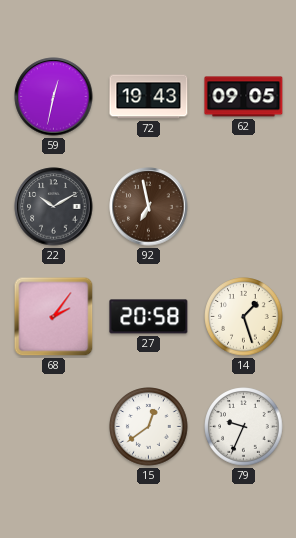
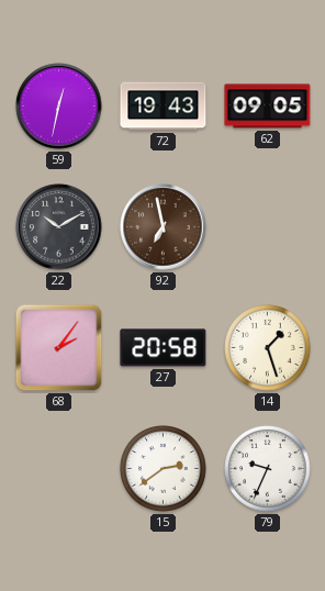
15: 12:39 -> 2:39 (164, 469)
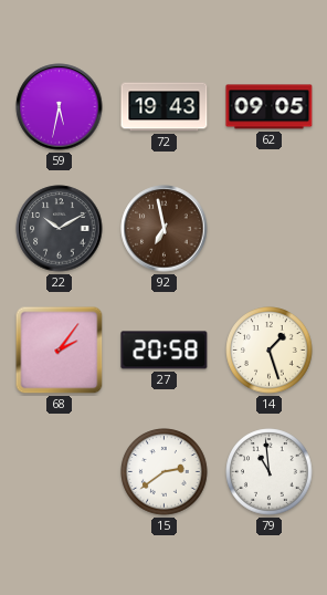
59: 12:32 -> 5:32 (60, 107)
79: 9:34 -> 10:59 (270, 472)
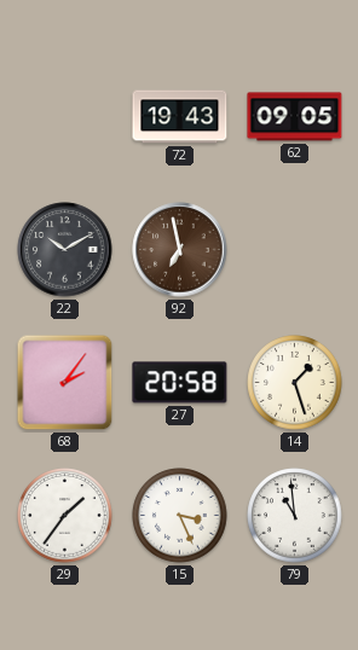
59: 5:32 -> none (60, 107)
29: none -> 1:36 (65, 516)
15: 2:39 -> 3:26 (180, 516)
